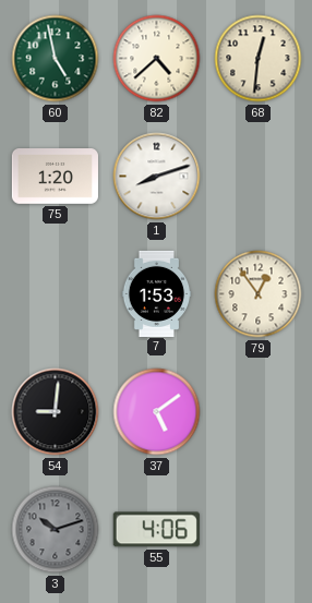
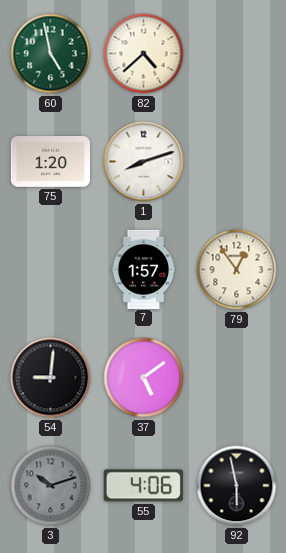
68: 12:31 -> none (259, 59)
7: 1:53 -> 1:57 (144, 269)
92: none -> 5:58 (237, 486)
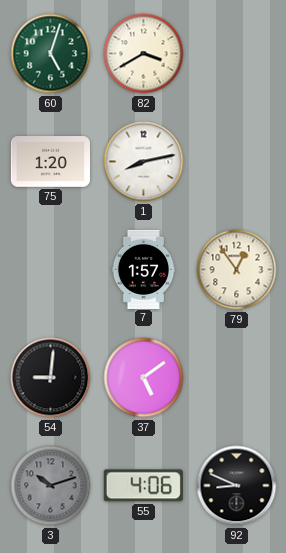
60: 4:58 -> 5:03 (51, 54)
82: 4:38 -> 3:40 (144, 54)
1: 8:12 -> 8:13 (144, 162)
92: 5:58 -> 8:49 (237, 486)
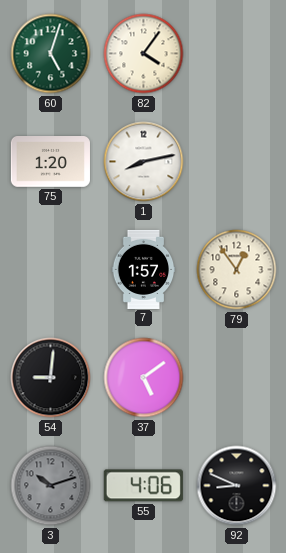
82: 3:40 -> 4:06 (144, 54)
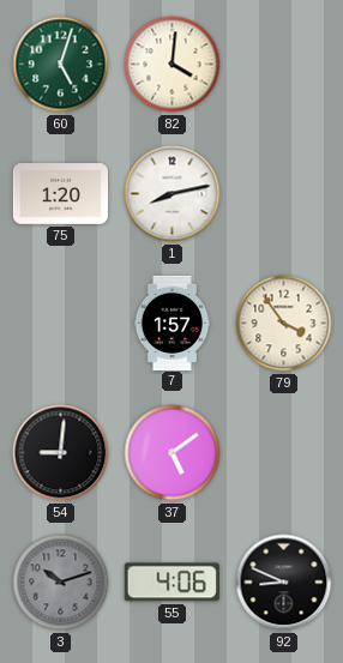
82: 4:06 -> 4:01 (173, 65)
79: 12:54 -> 3:54 (284, 324)
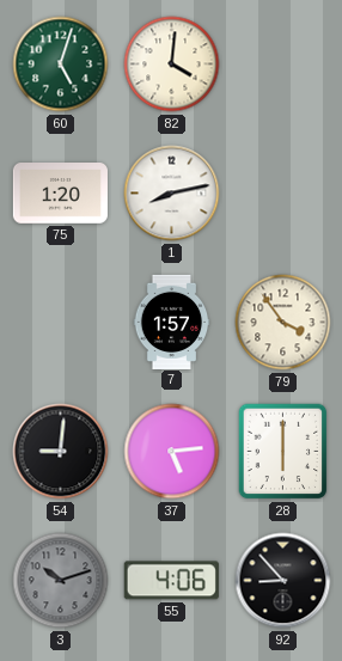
37: 5:09 -> 5:14 (172, 452)
28: none -> 6:00 (283, 452)
92: 8:49 -> 8:53 (283, 581)
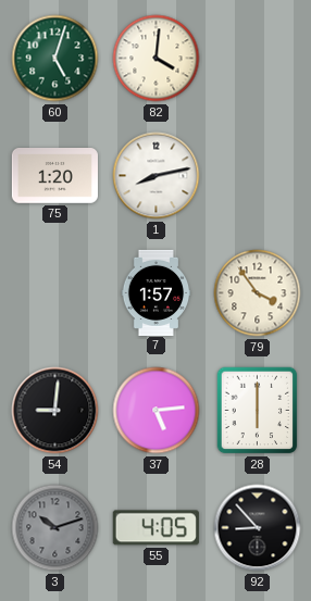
55: 4:06 -> 4:05 (155, 528)
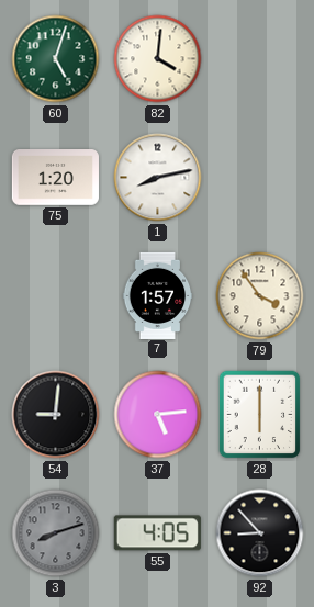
3: 10:12 -> 8:12 (56, 533)
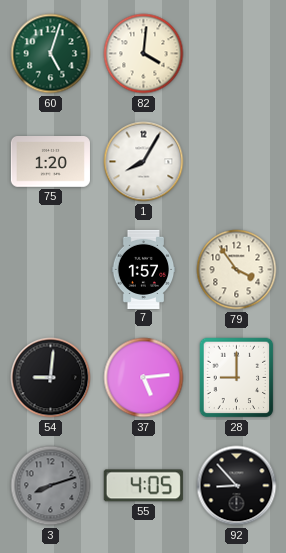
1: 8:13 -> 8:05 (144, 162)
28: 6:00 -> 9:00 (237, 378)
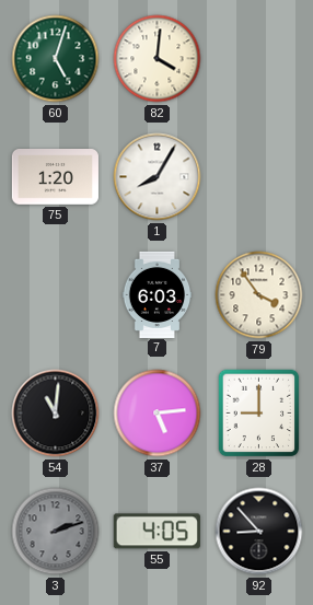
7: 1:57 -> 6:03 (158, 294)
54: 9:01 -> 11:01 (56, 414)
3: 8:12 -> 2:12 (56, 532)
